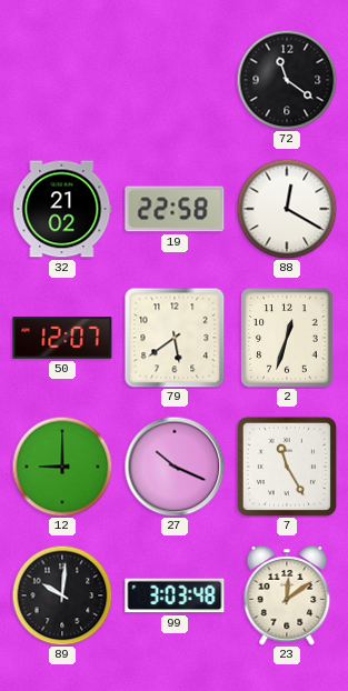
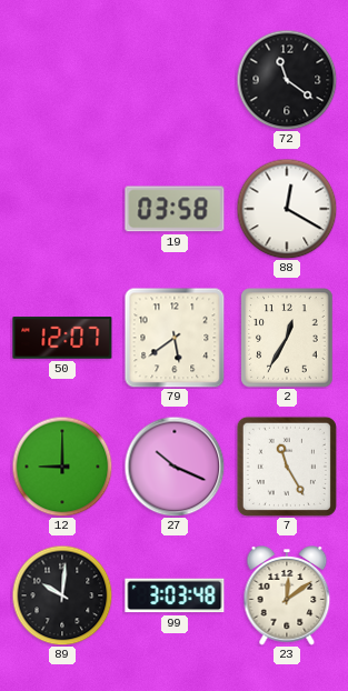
32: 21:02 -> none (62, 209)
19: 22:58 -> 03:58 (175, 209)
2: 12:33 -> 12:35 (287, 338)
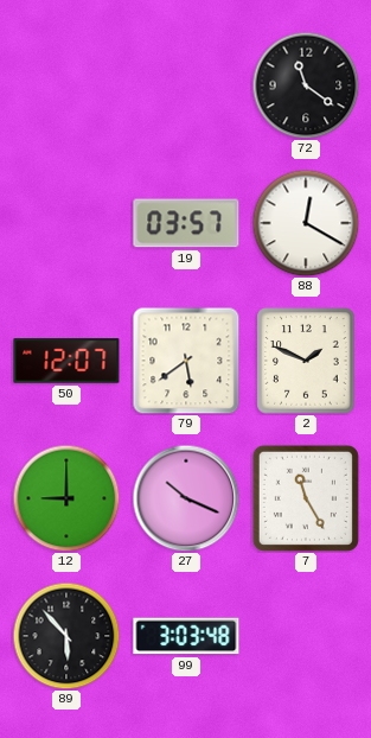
19: 03:58 -> 03:57 (186, 223)
2: 12:35 -> 1:49 (306, 361)
89: 10:01 -> 5:53 (66, 636)
23: 12:09 -> none (287, 597)
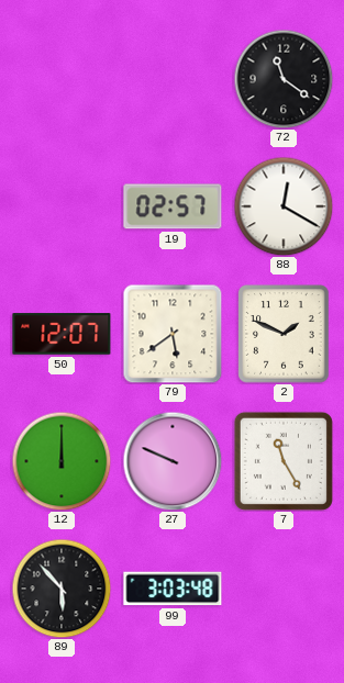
19: 03:57 -> 02:57 (173, 206)
12: 9:00 -> 12:00 (62, 461)
27: 10:19 -> 9:49 (173, 461)
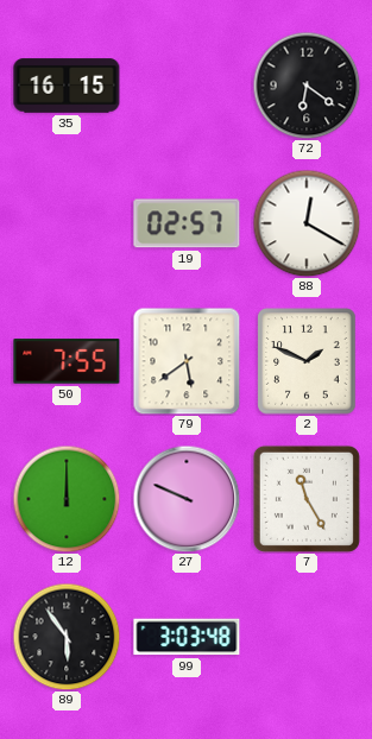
35: none -> 16:15 (67, 86)
72: 11:21 -> 6:21 (307, 86)
50: 12:07 -> 7:55 (67, 361)
89: 5:53 -> 5:54 (67, 637)
